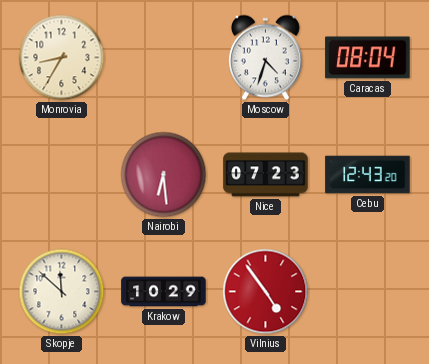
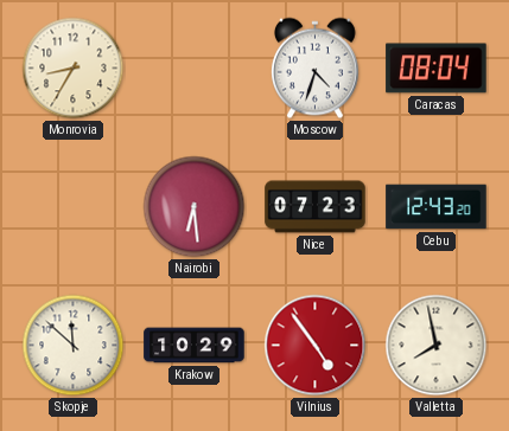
Valletta: none -> 7:58 (437, 346)
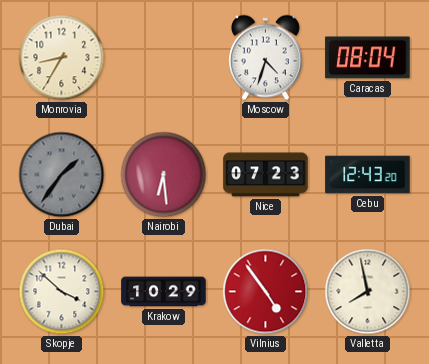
Dubai: none -> 1:36 (62, 175)
Skopje: 11:52 -> 3:52 (62, 292)
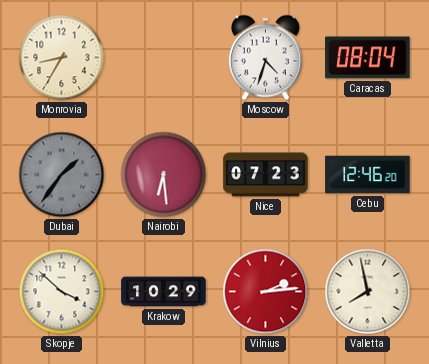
Cebu: 12:43 -> 12:46 (368, 175)
Vilnius: 4:54 -> 2:14 (266, 292)
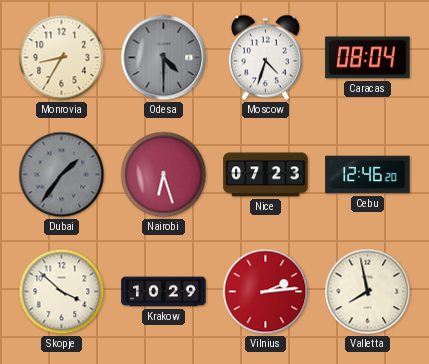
Odesa: none -> 4:30 (164, 58)
Nairobi: 6:29 -> 6:27 (164, 175)
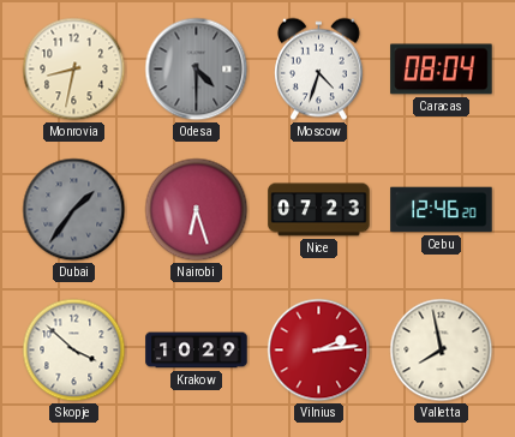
Monrovia: 8:35 -> 8:32 (74, 70)
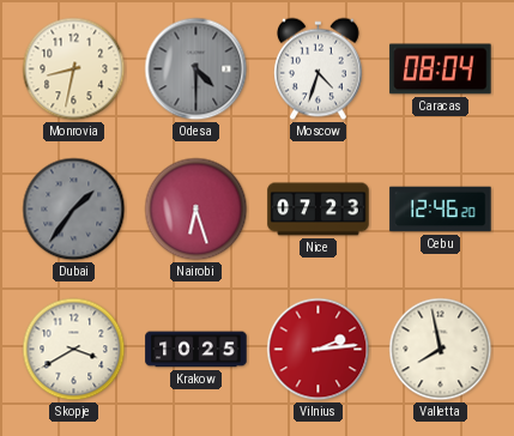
Skopje: 3:52 -> 3:40 (74, 350)
Krakow: 10:29 -> 10:25 (196, 350)
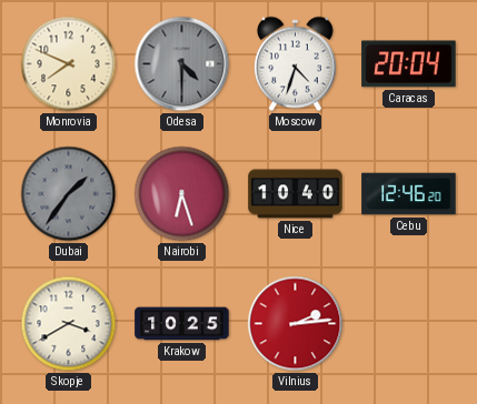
Monrovia: 8:32 -> 7:49 (69, 64)
Caracas: 08:04 -> 20:04 (409, 64)
Nice: 07:23 -> 10:40 (296, 194)
Valletta: 7:58 -> none (441, 350)
